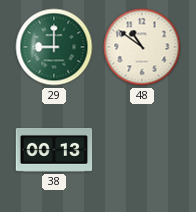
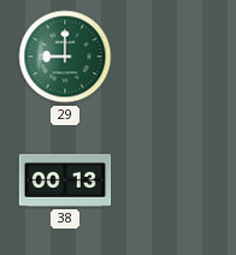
48: 10:51 -> none (142, 47)
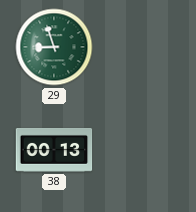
29: 9:00 -> 8:57 (54, 47)
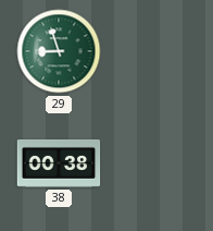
38: 00:13 -> 00:38 (59, 163)
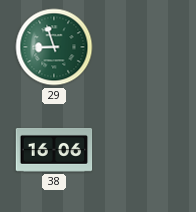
38: 00:38 -> 16:06 (54, 150)
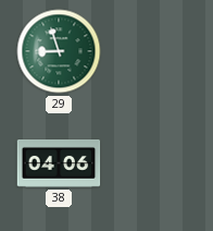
38: 16:06 -> 04:06 (59, 163)
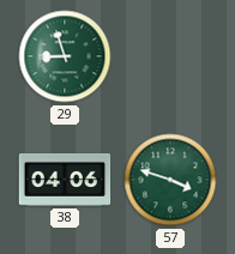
57: none -> 3:48 (170, 180)
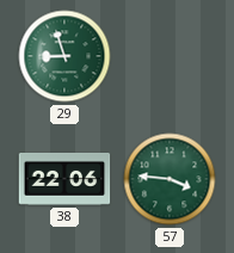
38: 04:06 -> 22:06 (64, 179)
57: 3:48 -> 3:46 (170, 179)
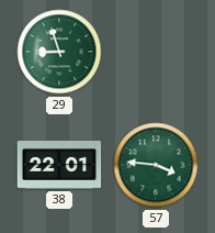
38: 22:06 -> 22:01 (59, 165)
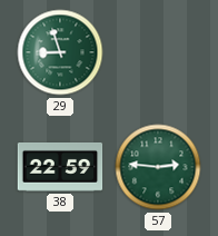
38: 22:01 -> 22:59 (60, 167)
57: 3:46 -> 2:46 (158, 167)
